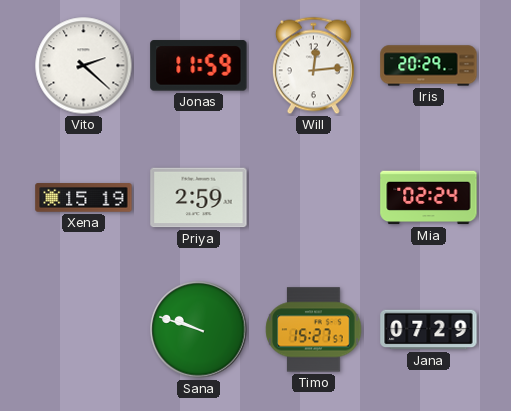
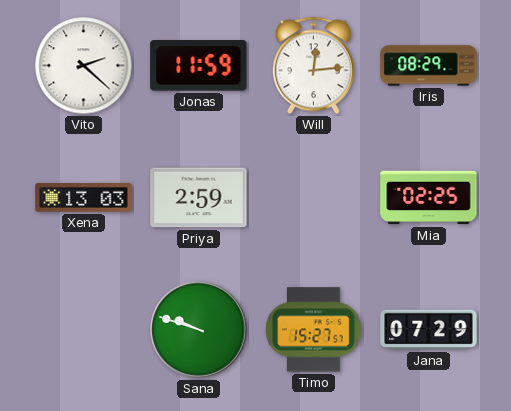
Iris: 20:29 -> 08:29 (429, 66)
Xena: 15:19 -> 13:03 (84, 198)
Mia: 02:24 -> 02:25 (429, 198)
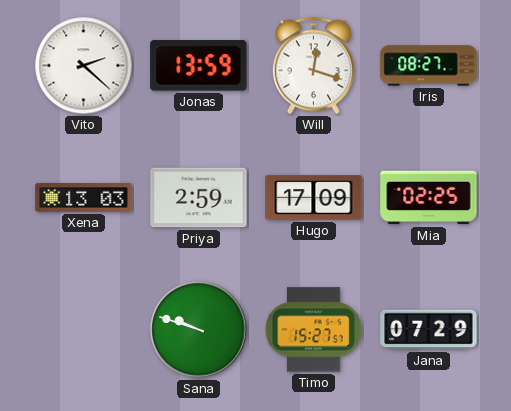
Jonas: 11:59 -> 13:59 (199, 66)
Will: 12:14 -> 12:18 (313, 66)
Iris: 08:29 -> 08:27 (429, 66)
Hugo: none -> 17:09 (314, 198)
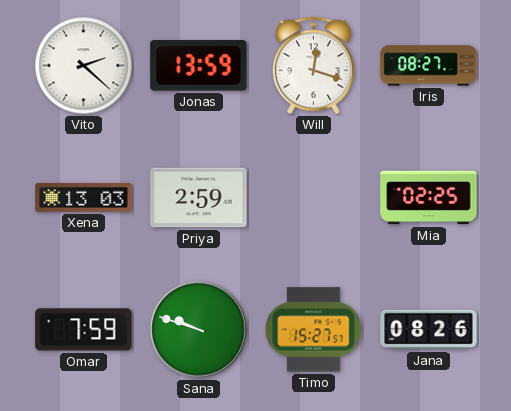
Hugo: 17:09 -> none (314, 198)
Omar: none -> 7:59 (84, 330)
Jana: 07:29 -> 08:26 (429, 330)
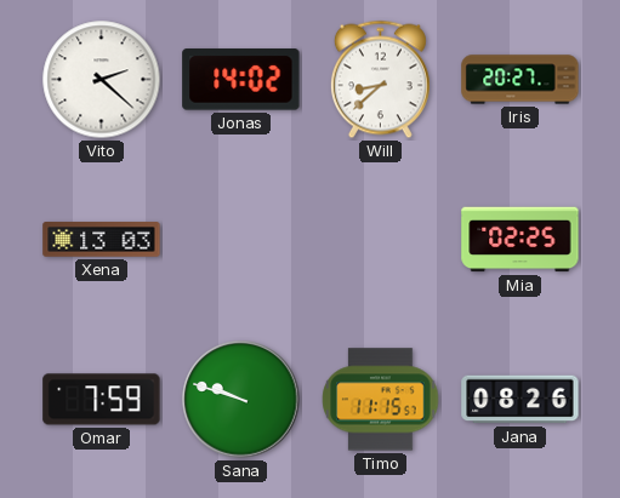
Jonas: 13:59 -> 14:02 (241, 80)
Will: 12:18 -> 8:38 (380, 80)
Iris: 08:27 -> 20:27 (521, 80)
Priya: 2:59 -> none (199, 198)
Timo: 15:27 -> 11:15 (381, 400)
